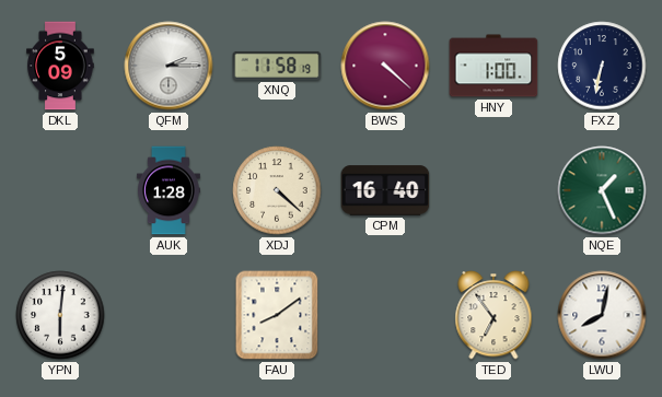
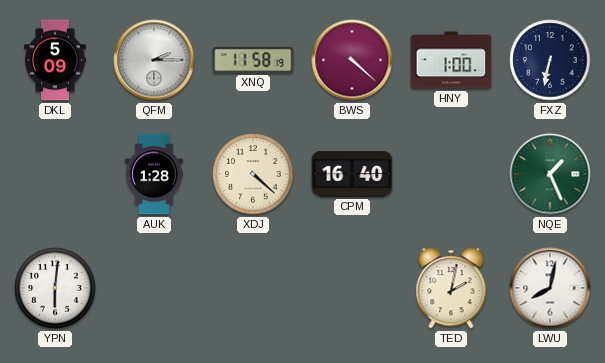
FAU: 8:09 -> none (277, 315)
TED: 6:54 -> 2:02 (451, 288)
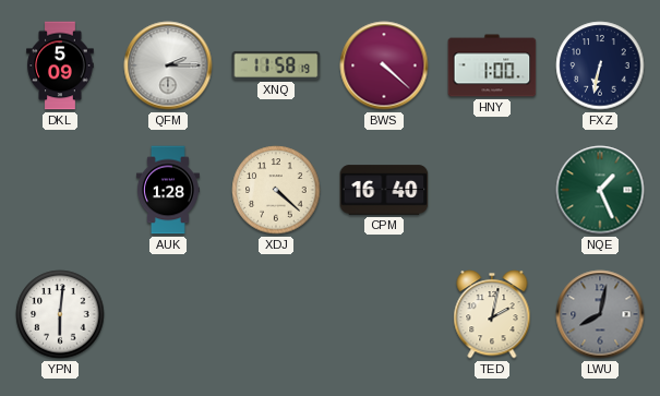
LWU dial: white -> grey (600, 314)
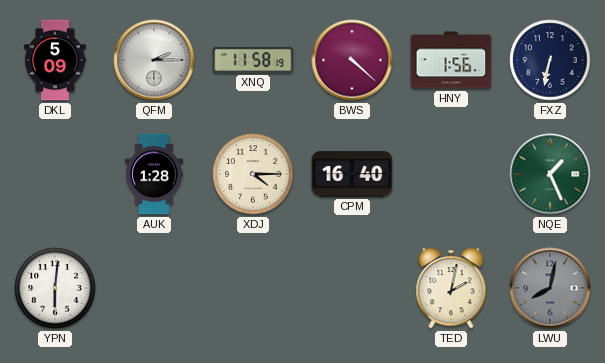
HNY: 1:00 -> 1:56 (451, 60)
XDJ: 4:22 -> 4:15 (253, 174)
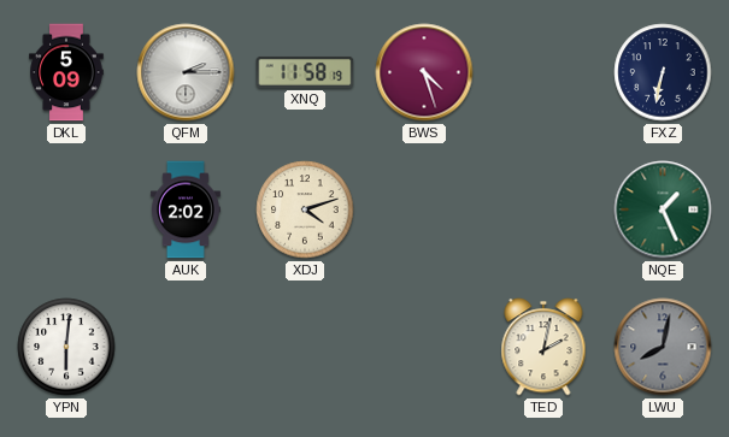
BWS: 4:22 -> 4:27 (424, 72)
HNY: 1:56 -> none (451, 60)
AUK: 1:28 -> 2:02 (186, 209)
XDJ: 4:15 -> 4:12 (305, 209)
CPM: 16:40 -> none (352, 174)
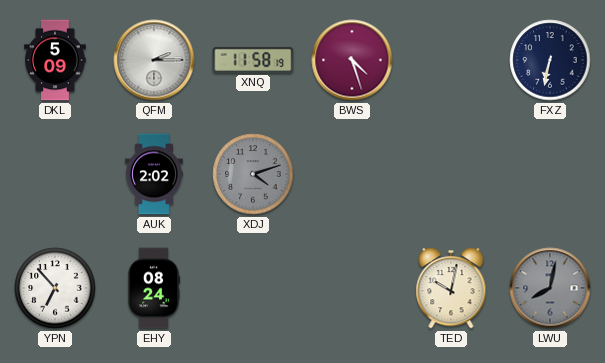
XDJ dial: cream -> grey (253, 174)
NQE: 1:26 -> none (663, 209)
YPN: 6:01 -> 6:53 (55, 288)
EHY: none -> 08:24 (154, 288)
TED: 2:02 -> 10:02 (451, 288)
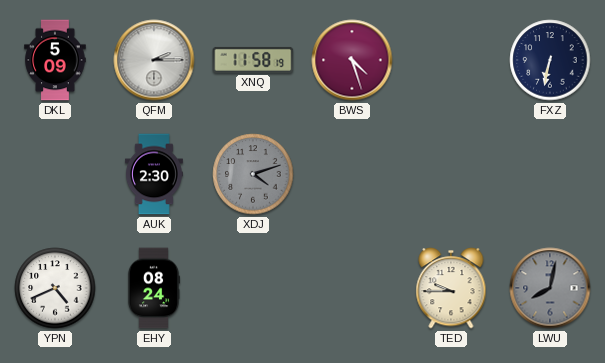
AUK: 2:02 -> 2:30 (154, 174)
YPN: 6:53 -> 4:41 (55, 288)
TED: 10:02 -> 9:45 (451, 288)
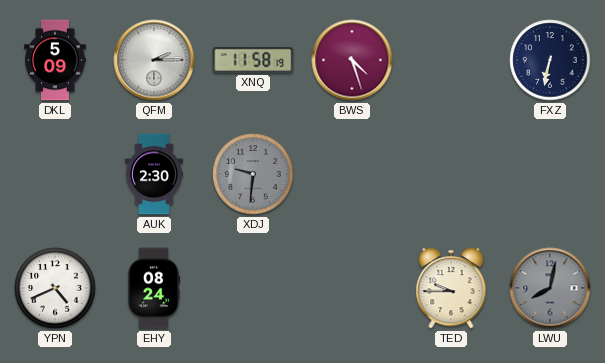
XDJ: 4:12 -> 9:31 (253, 174)
